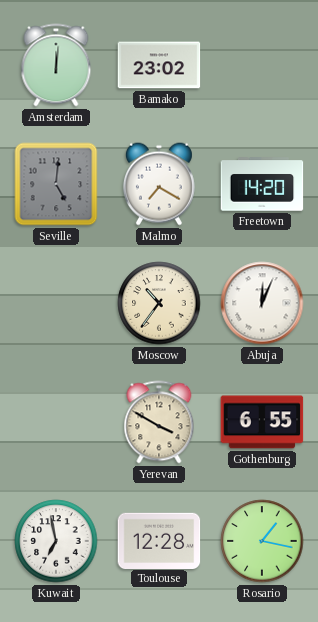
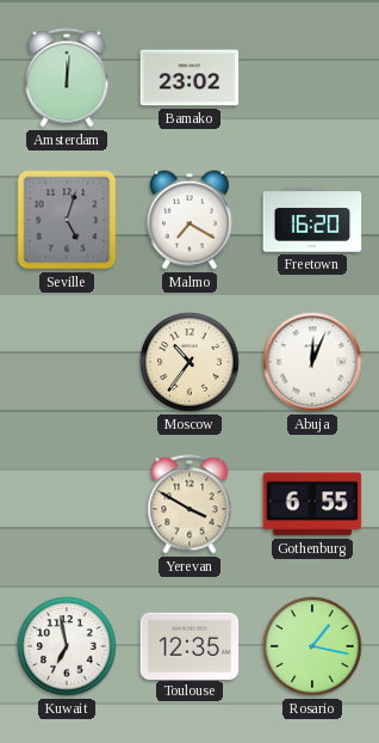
Seville: 5:01 -> 5:03 (67, 220)
Freetown: 14:20 -> 16:20 (312, 220)
Toulouse: 12:28 -> 12:35 (189, 645)
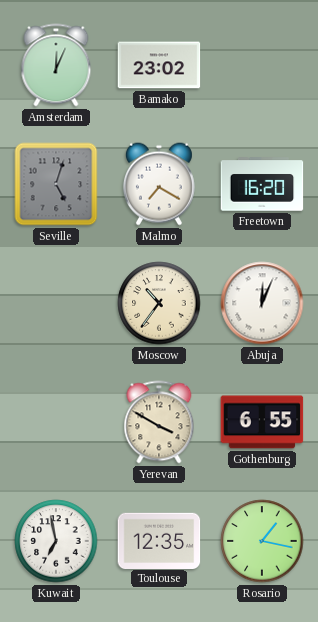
Amsterdam: 12:01 -> 12:04 (56, 65)
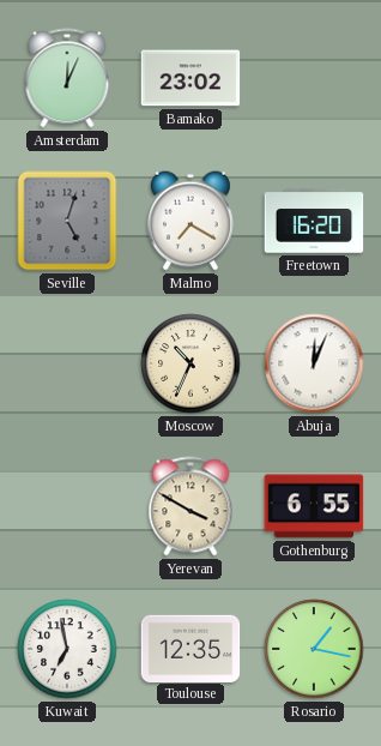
Moscow: 10:36 -> 10:34 (190, 363)
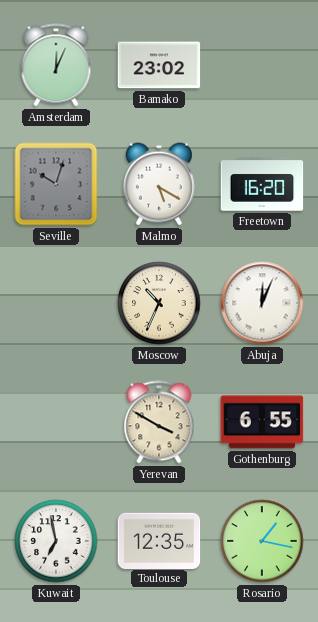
Seville: 5:03 -> 10:03 (56, 184)
Malmo: 7:20 -> 5:20 (159, 184)
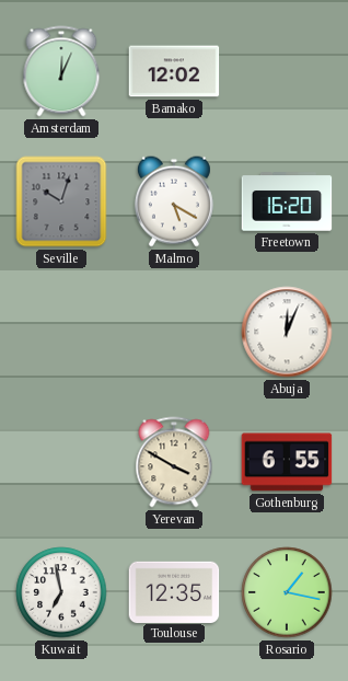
Bamako: 23:02 -> 12:02 (174, 71)
Moscow: 10:34 -> none (159, 303)
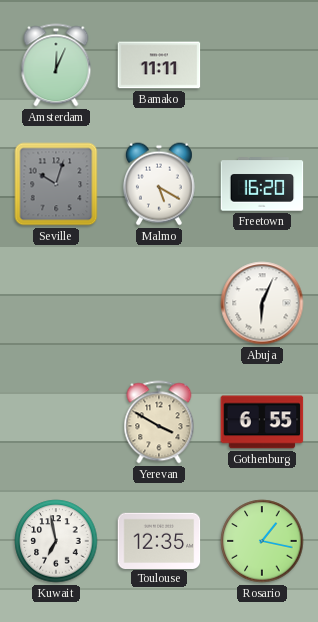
Bamako: 12:02 -> 11:11 (159, 65)
Abuja: 12:04 -> 6:04 (262, 303)
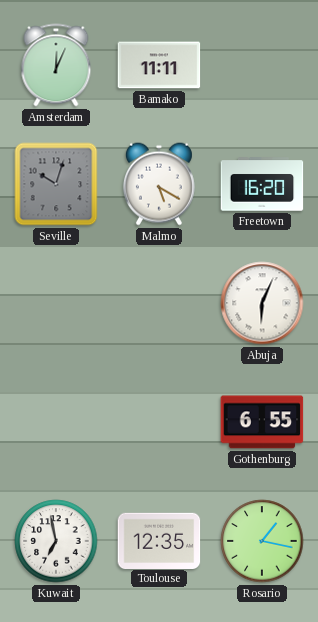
Yerevan: 3:50 -> none (159, 422)
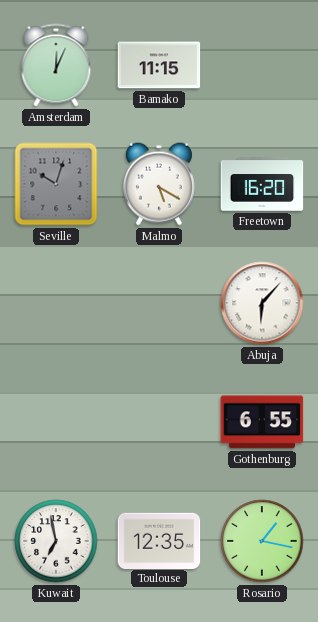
Bamako: 11:11 -> 11:15 (159, 65)
Abuja: 6:04 -> 6:07 (262, 303)
